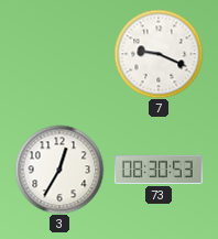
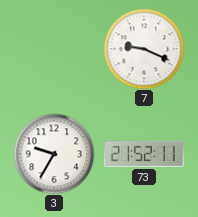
3: 12:35 -> 9:35 (54, 154)
73: 08:30 -> 21:52 (144, 154)
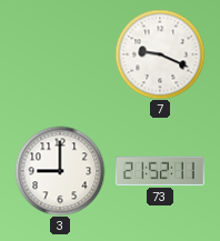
3: 9:35 -> 9:00 (60, 171)
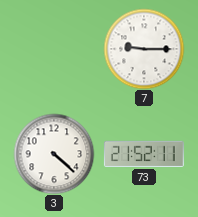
7: 9:19 -> 9:15 (144, 49)
3: 9:00 -> 4:22 (54, 154)
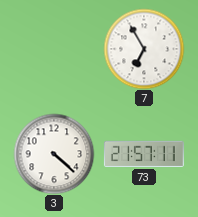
7: 9:15 -> 6:55 (144, 49)
73: 21:52 -> 21:57 (144, 154)
